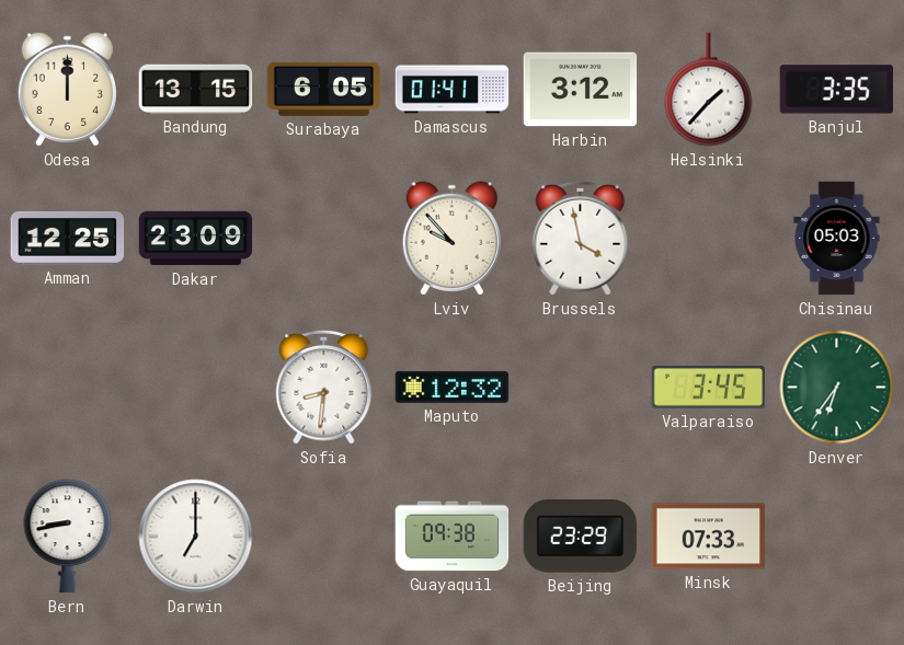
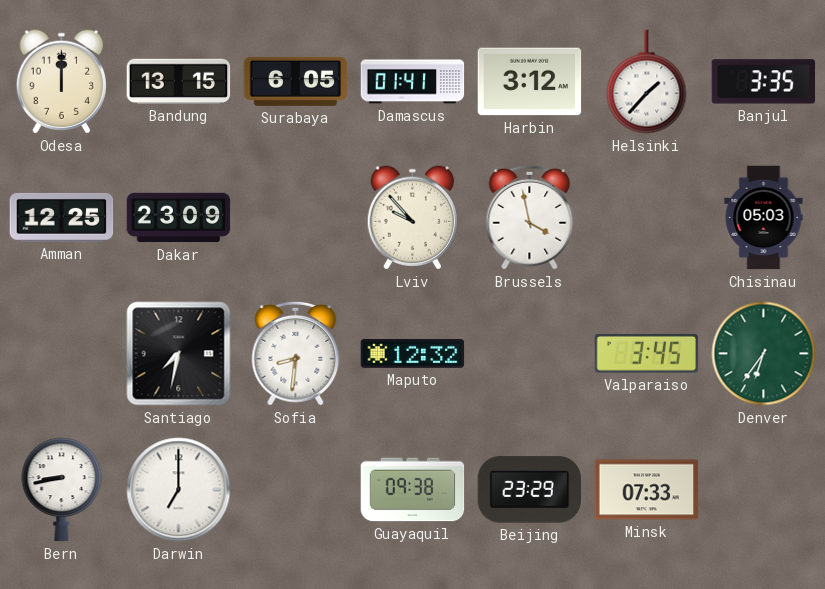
Santiago: none -> 7:32 (179, 354)
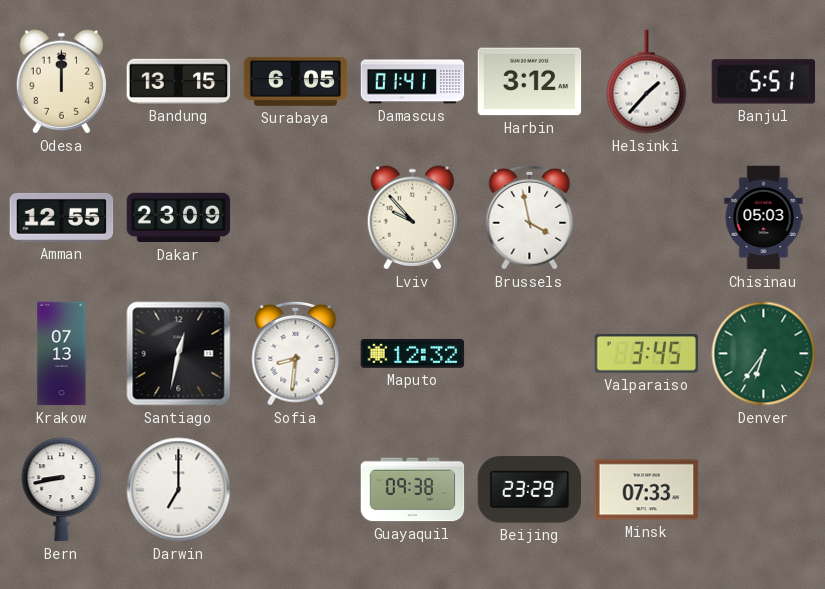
Banjul: 3:35 -> 5:51 (764, 82)
Amman: 12:25 -> 12:55 (62, 217)
Krakow: none -> 07:13 (62, 354)
Santiago: 7:32 -> 12:32 (179, 354)
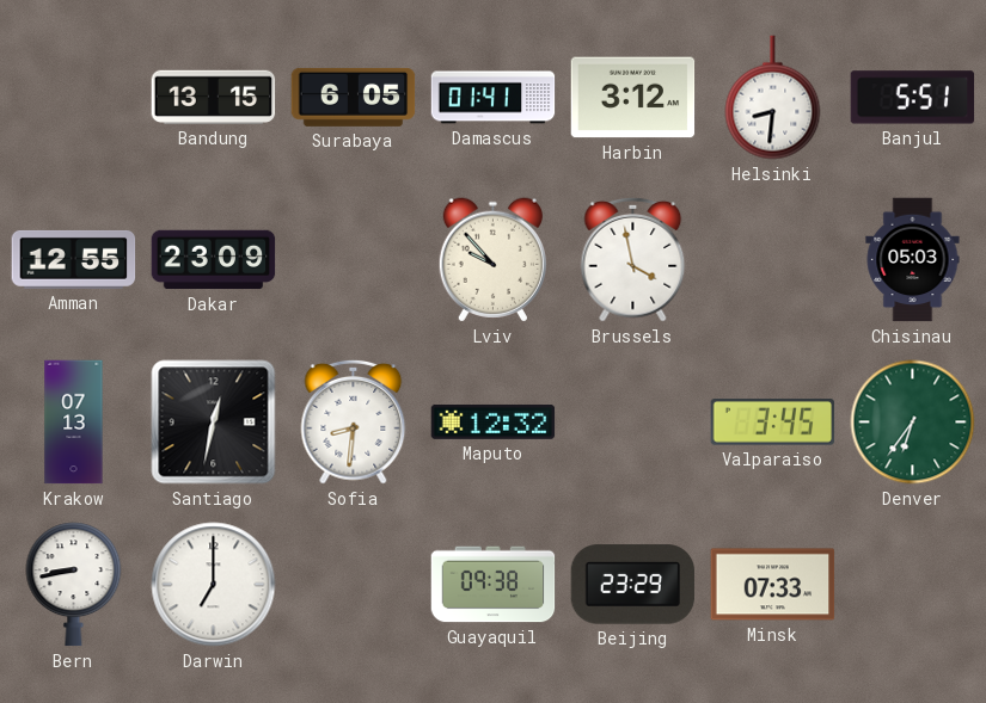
Odesa: 12:00 -> none (61, 82)
Helsinki: 1:37 -> 8:31 (773, 98)
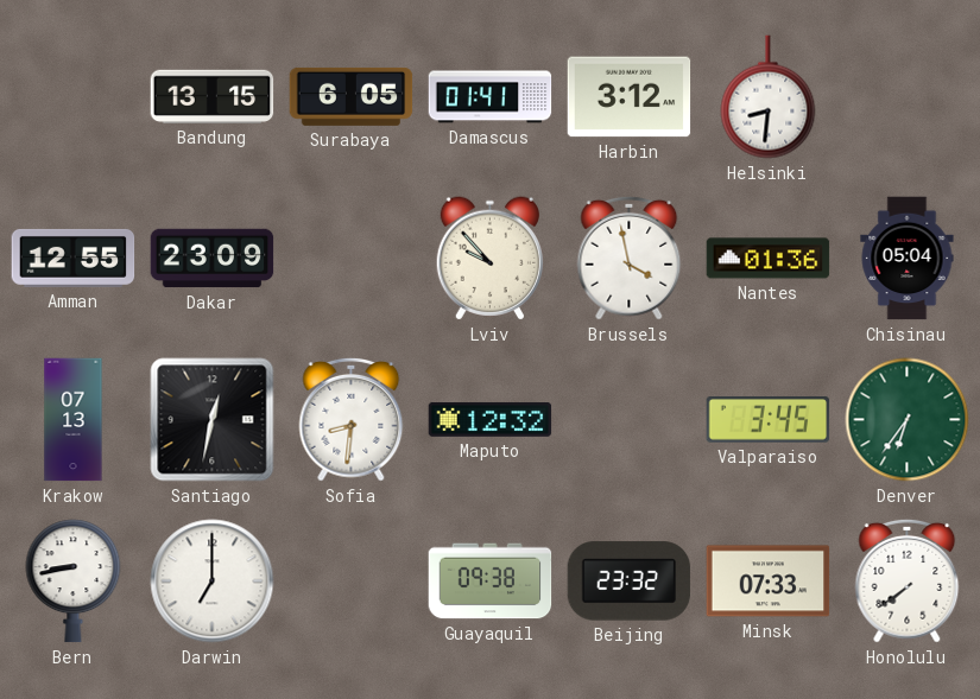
Banjul: 5:51 -> none (913, 98)
Nantes: none -> 01:36 (769, 259)
Chisinau: 05:03 -> 05:04 (908, 259)
Beijing: 23:29 -> 23:32 (630, 582)
Honolulu: none -> 7:39 (908, 580)
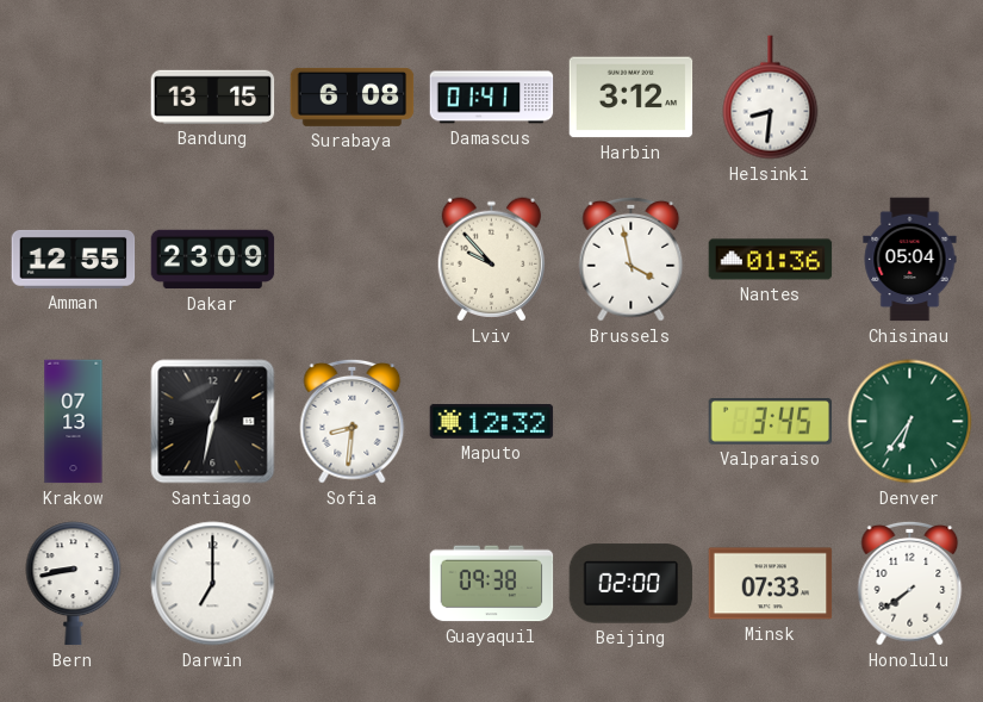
Surabaya: 6:05 -> 6:08 (353, 97)
Beijing: 23:32 -> 02:00 (632, 584)
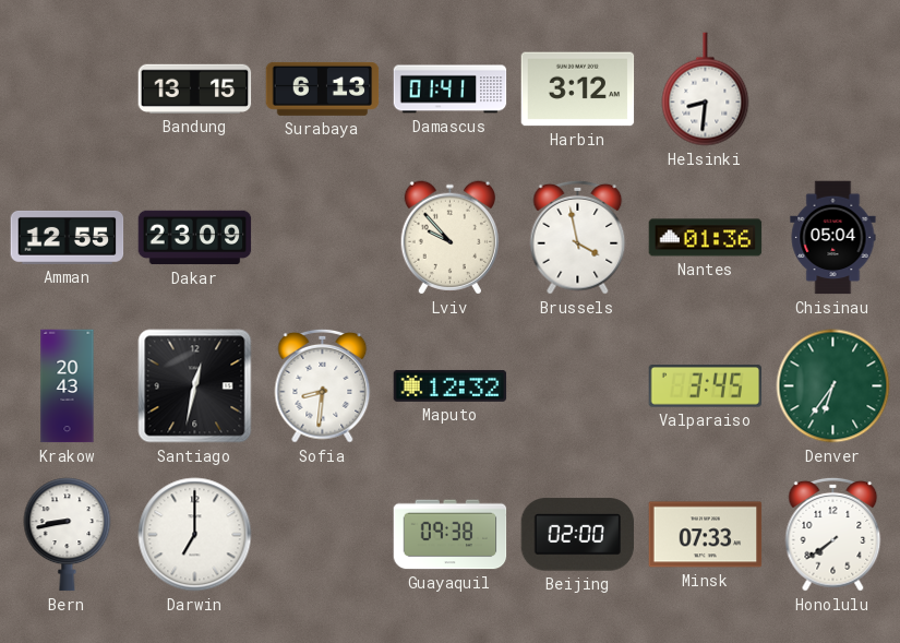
Surabaya: 6:08 -> 6:13 (323, 88)
Krakow: 07:13 -> 20:43 (68, 386)
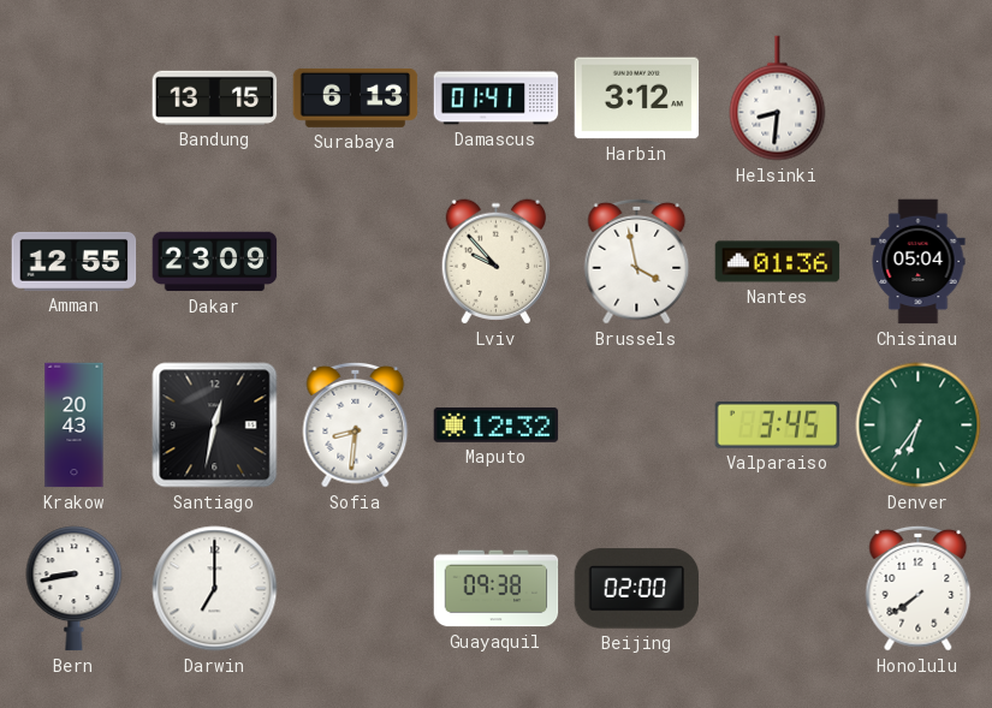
Minsk: 07:33 -> none (706, 535)
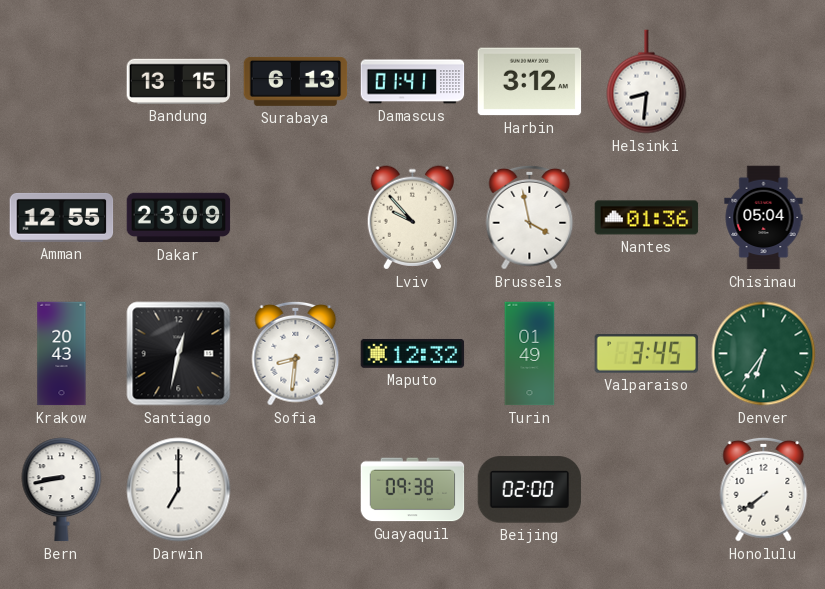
Turin: none -> 01:49 (530, 354)
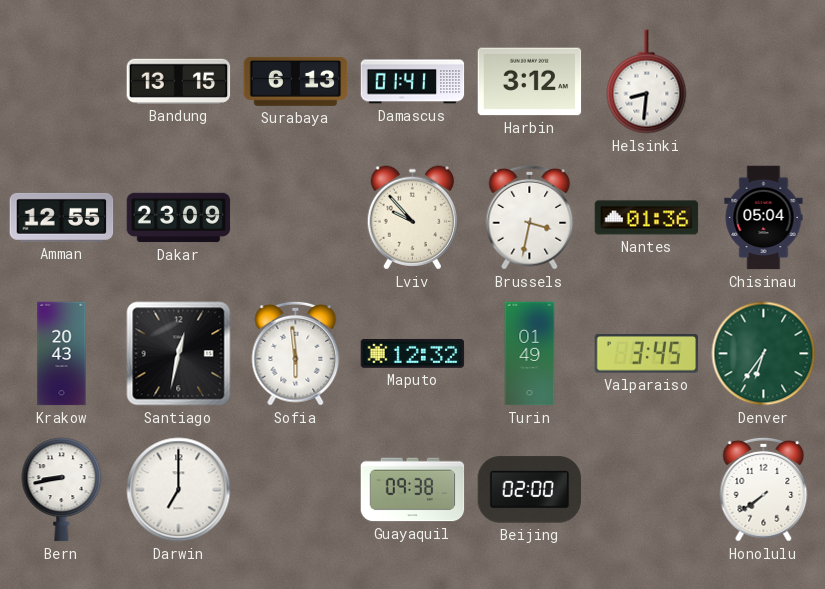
Brussels: 3:58 -> 3:32 (530, 217)
Sofia: 8:31 -> 5:59 (296, 353)
